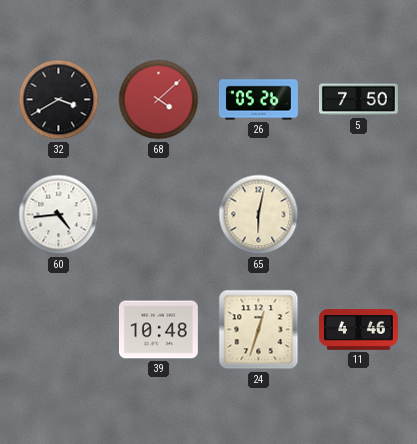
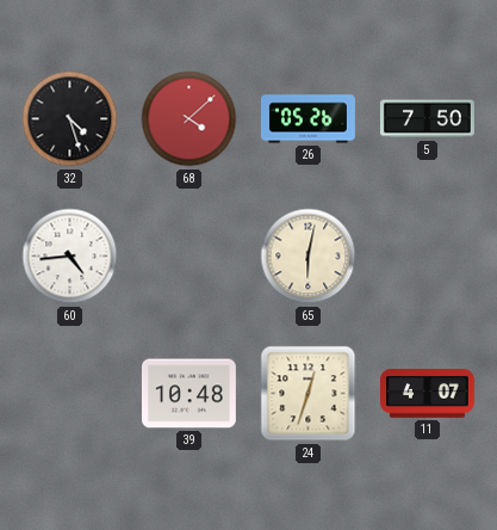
32: 3:40 -> 4:27 (70, 119)
11: 4:46 -> 4:07 (427, 394)
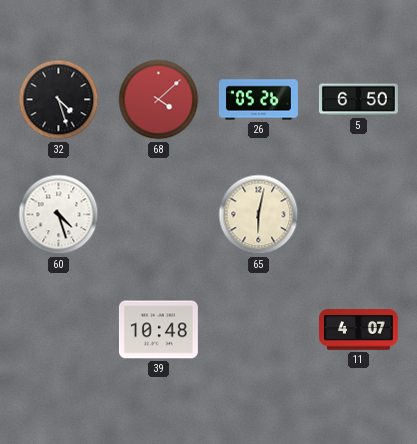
5: 7:50 -> 6:50 (358, 100)
60: 4:44 -> 4:27 (59, 215)
24: 12:33 -> none (309, 394)
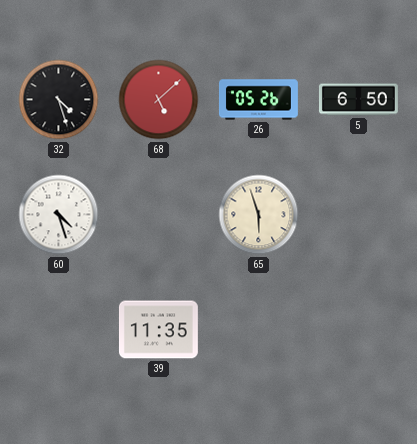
68: 4:08 -> 5:08 (159, 100)
65: 6:02 -> 5:57 (259, 215)
39: 10:48 -> 11:35 (158, 330)
11: 4:07 -> none (358, 330)
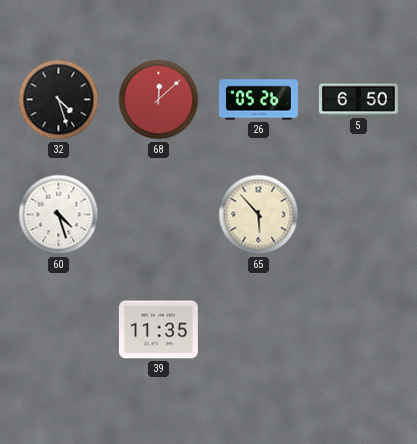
68: 5:08 -> 12:08 (159, 100)
65: 5:57 -> 5:53 (259, 215)
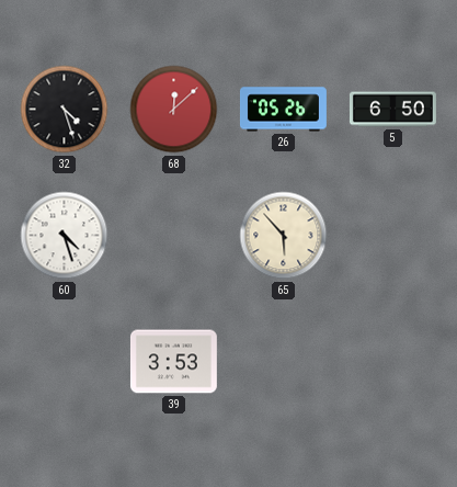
39: 11:35 -> 3:53 (173, 362)
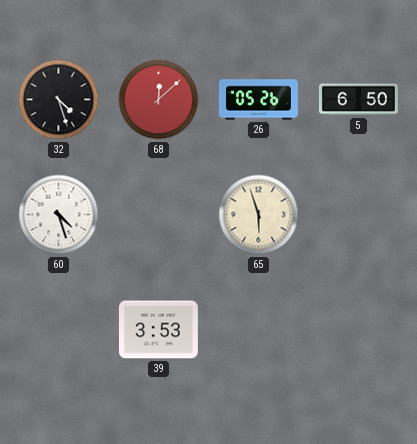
65: 5:53 -> 5:57 (259, 215)
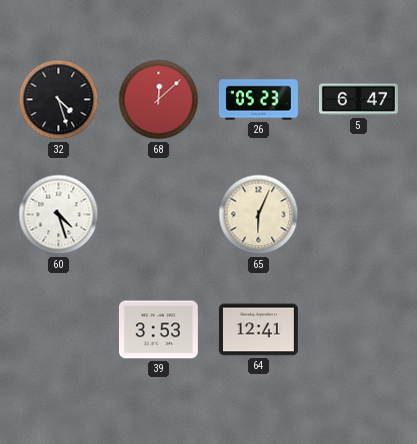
26: 05:26 -> 05:23 (258, 100)
5: 6:50 -> 6:47 (358, 100)
65: 5:57 -> 6:04 (259, 215)
64: none -> 12:41 (258, 330)
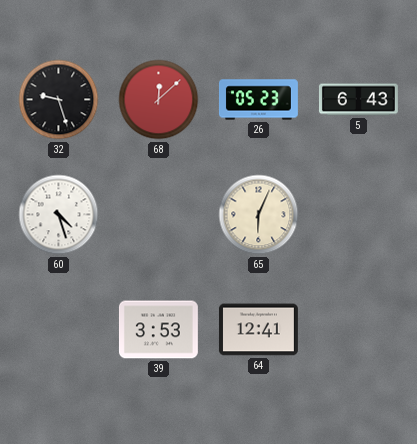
32: 4:27 -> 9:27 (59, 100)
5: 6:47 -> 6:43 (358, 100)
